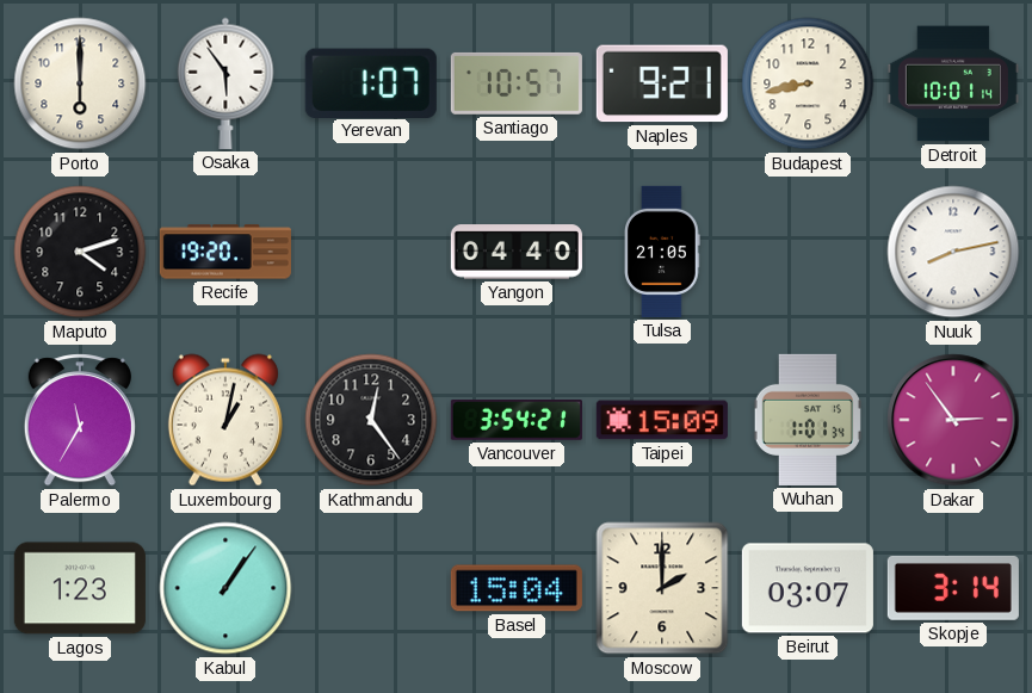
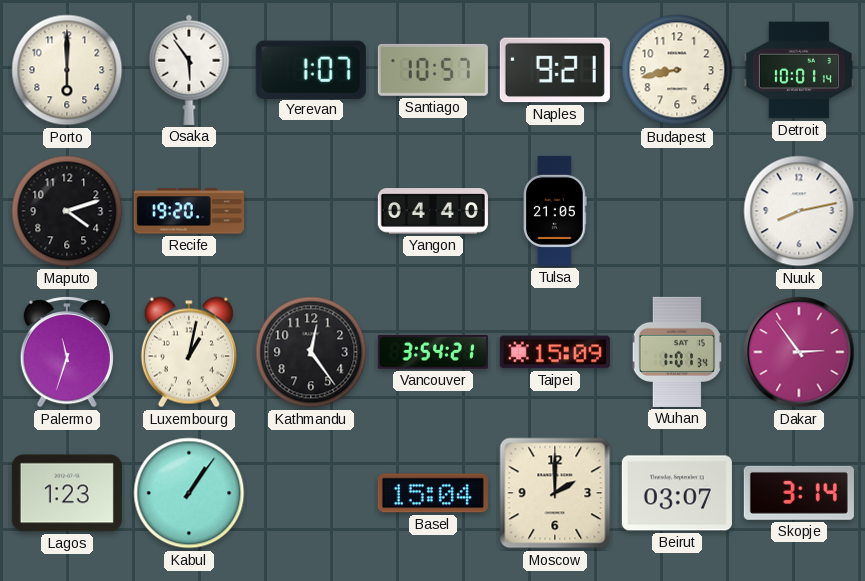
Palermo: 11:35 -> 11:33 (67, 352)
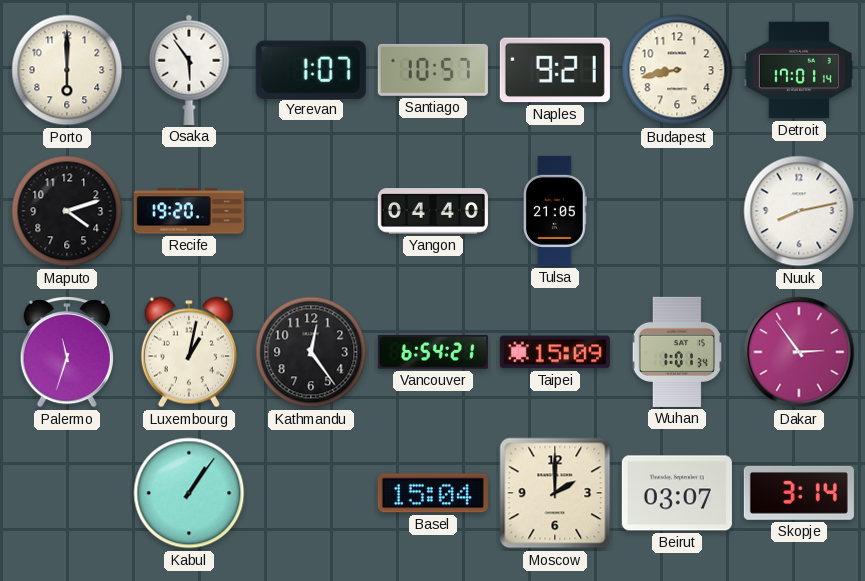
Detroit: 10:01 -> 17:01 (799, 70)
Vancouver: 3:54 -> 6:54 (433, 353)
Lagos: 1:23 -> none (67, 493)
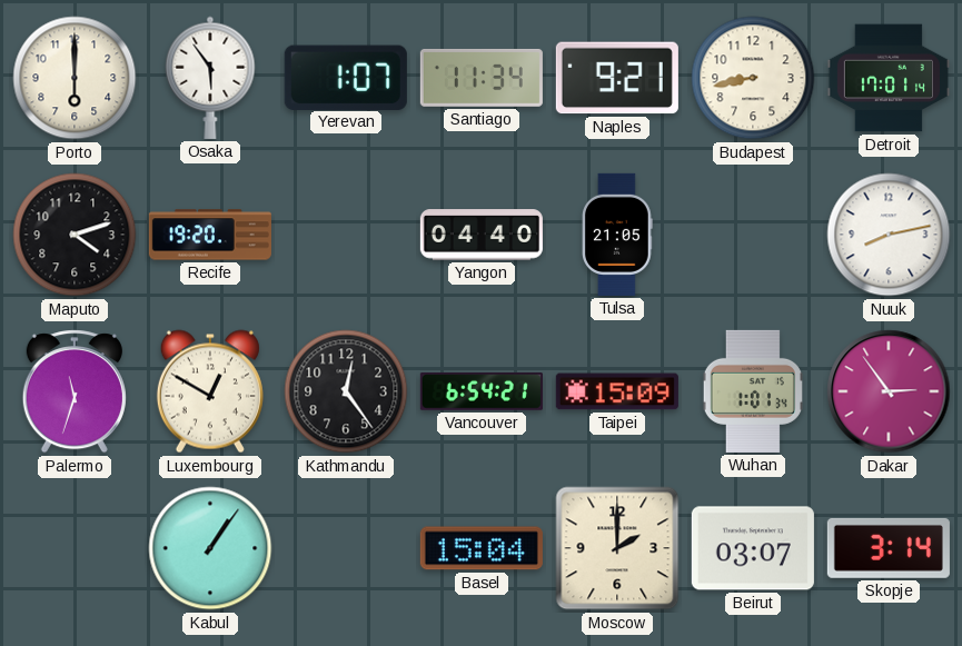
Santiago: 10:57 -> 11:34 (482, 78)
Luxembourg: 1:02 -> 12:50 (210, 391)
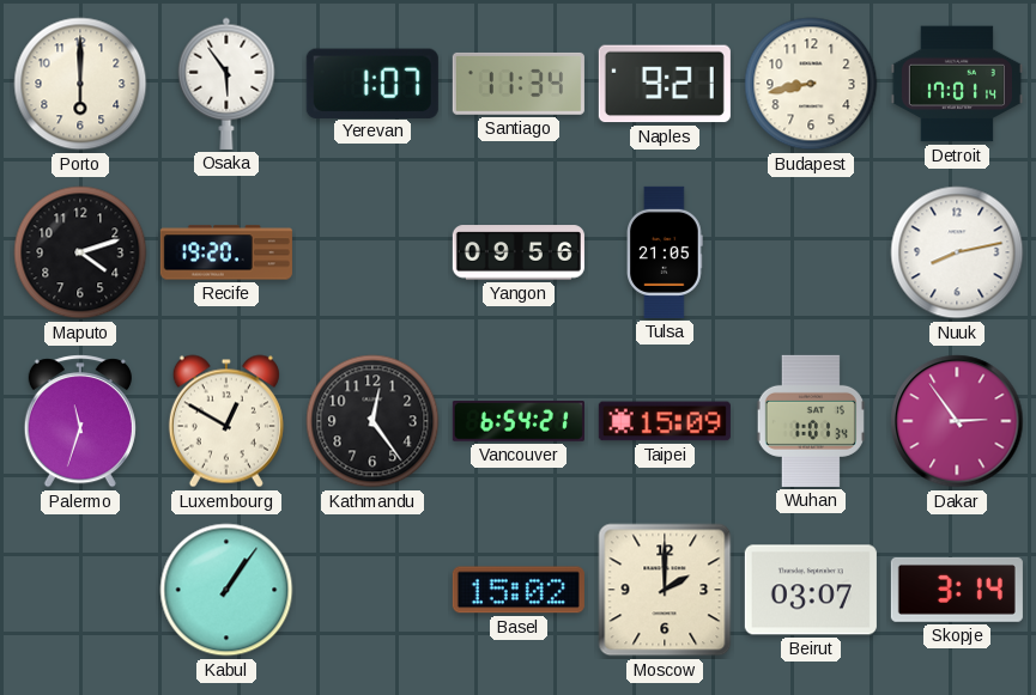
Yangon: 04:40 -> 09:56 (519, 252)
Basel: 15:04 -> 15:02 (519, 590)
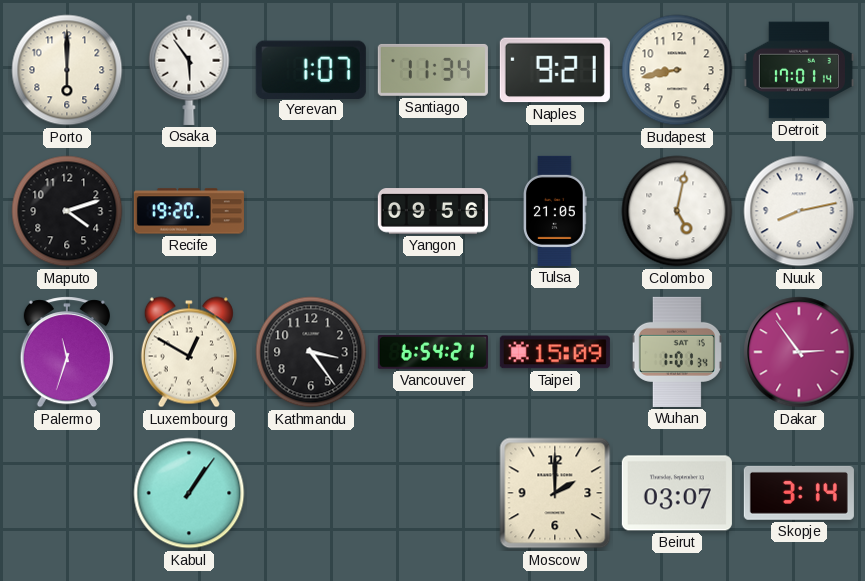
Colombo: none -> 5:02 (677, 211)
Kathmandu: 12:24 -> 3:24 (311, 352)
Basel: 15:02 -> none (519, 590)
